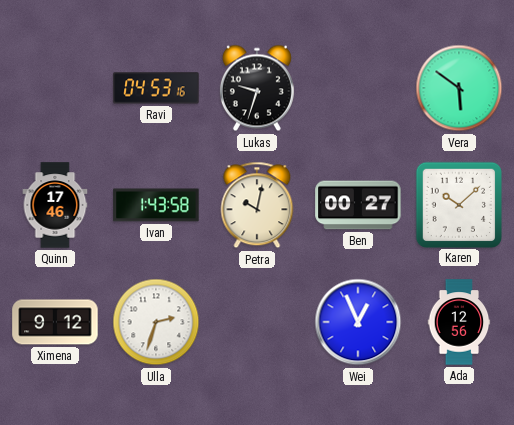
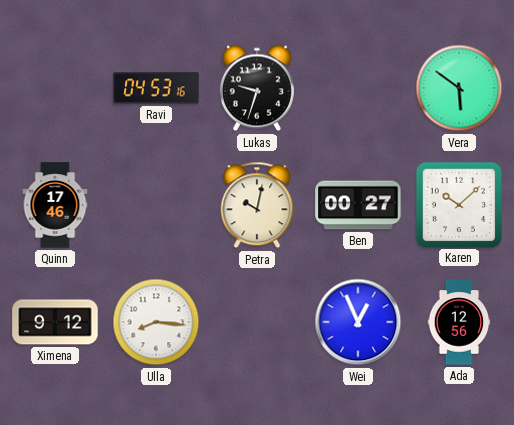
Ivan: 1:43 -> none (156, 205)
Ulla: 2:33 -> 8:16 (156, 322)
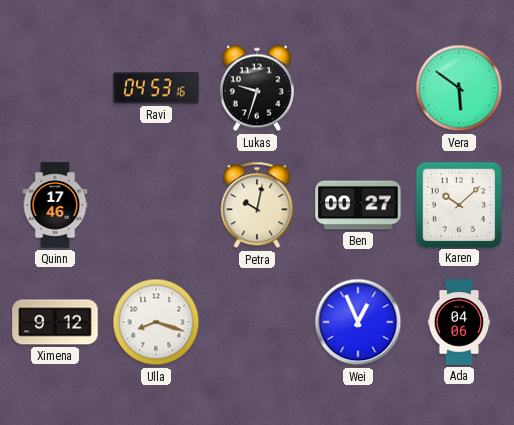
Ulla: 8:16 -> 8:18 (156, 322)
Ada: 12:56 -> 04:06 (459, 322)
